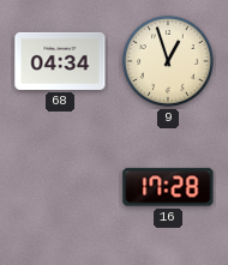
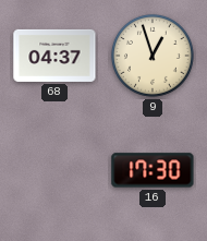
68: 04:34 -> 04:37 (54, 56)
16: 17:28 -> 17:30 (153, 170)
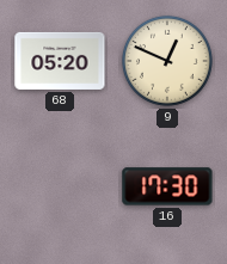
68: 04:37 -> 05:20 (60, 61)
9: 12:57 -> 12:49 (167, 61)
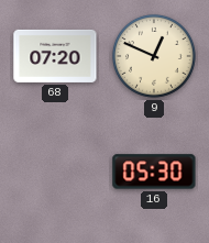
68: 05:20 -> 07:20 (55, 56)
16: 17:30 -> 05:30 (154, 172)
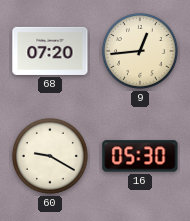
9: 12:49 -> 12:44 (140, 51)
60: none -> 9:20 (50, 156)
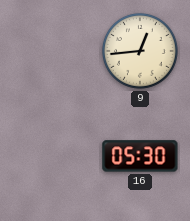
68: 07:20 -> none (50, 51)
60: 9:20 -> none (50, 156)
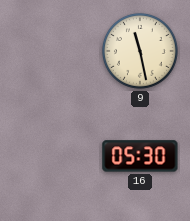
9: 12:44 -> 11:28 (140, 51)
